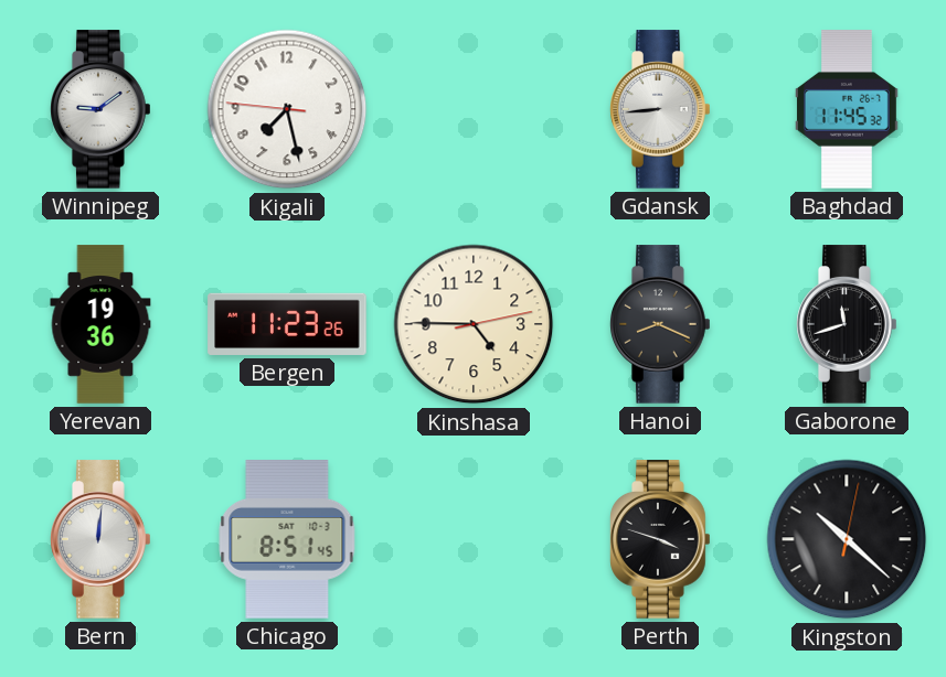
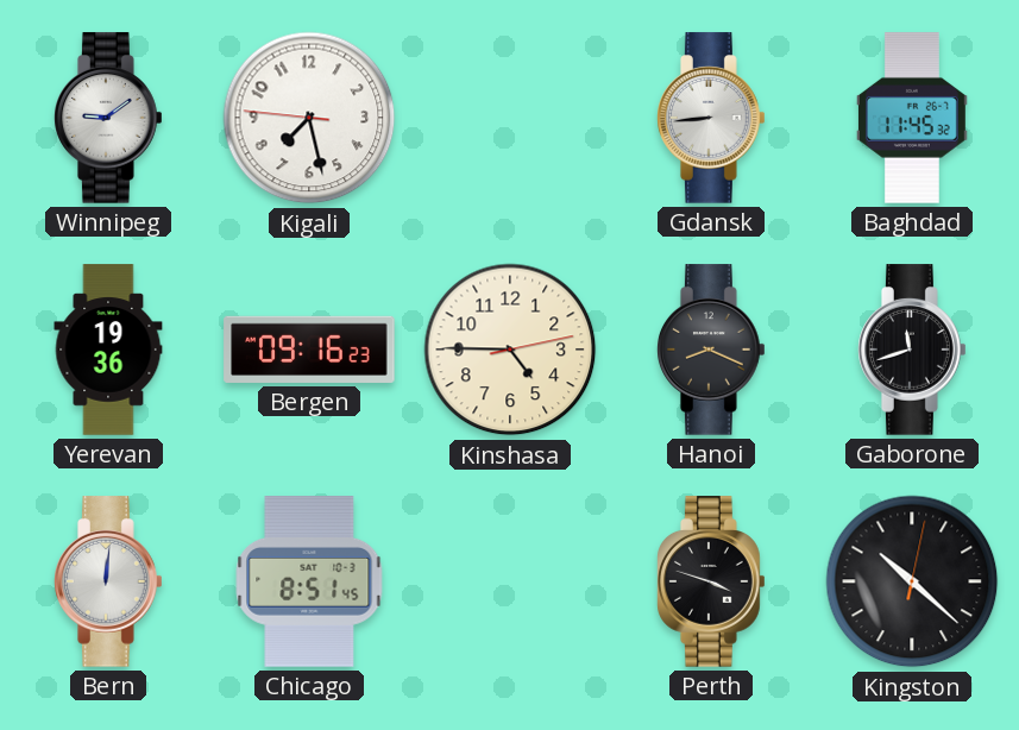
Bergen: 11:23 -> 09:16 (309, 350)
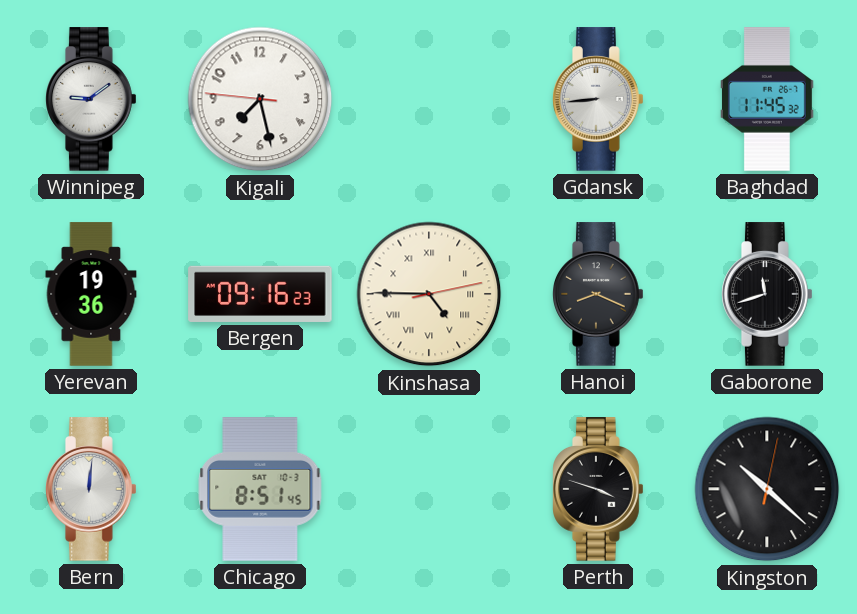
Kinshasa numerals: Arabic -> Roman (429, 294)
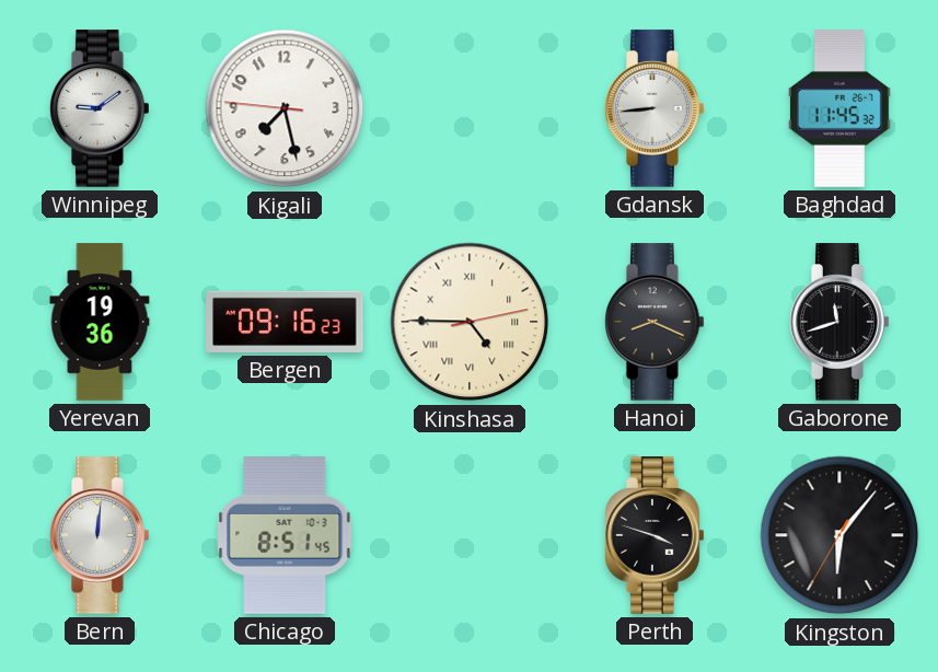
Kingston: 10:22 -> 6:06 (839, 535)
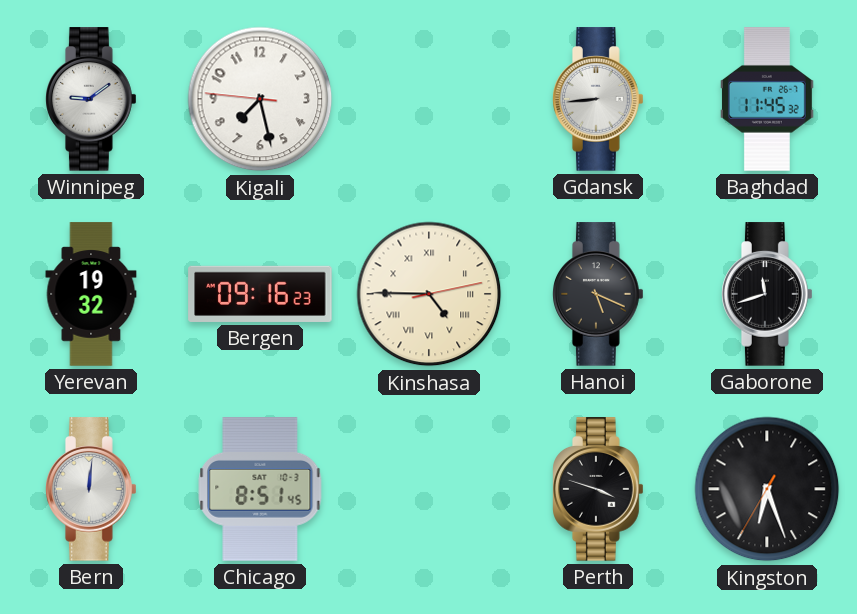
Yerevan: 19:36 -> 19:32 (91, 294)
Hanoi: 8:19 -> 5:19 (598, 294)
Kingston: 6:06 -> 6:26 (767, 489)
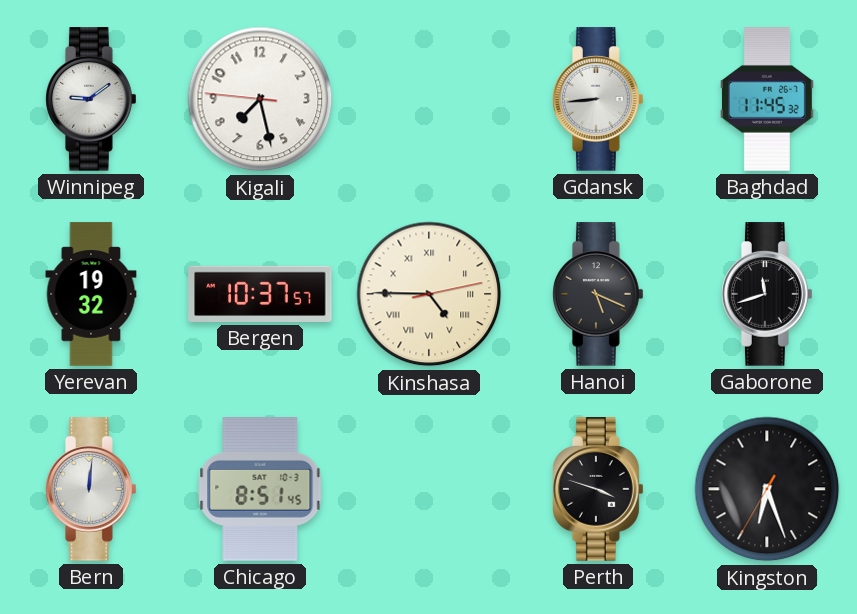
Bergen: 09:16 -> 10:37 (260, 294)
